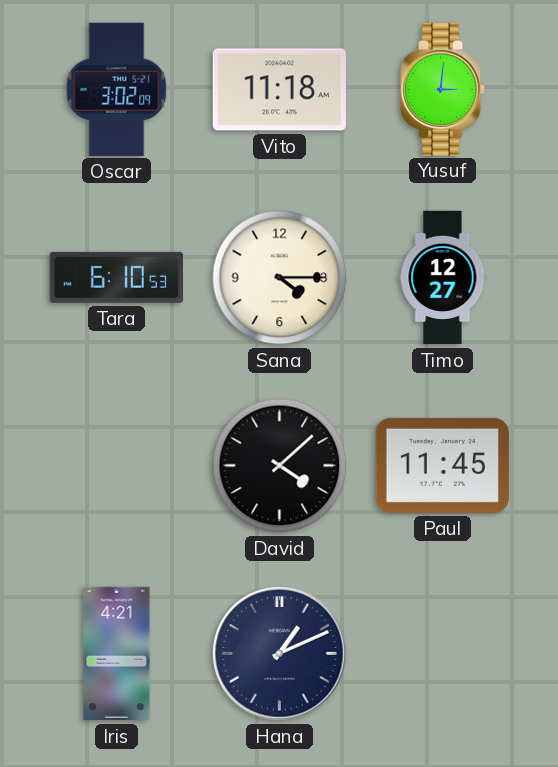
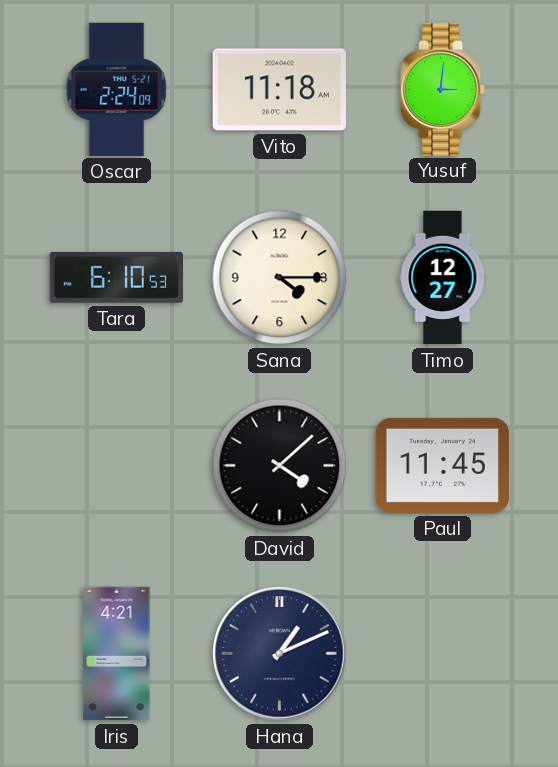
Oscar: 3:02 -> 2:24 (117, 89)
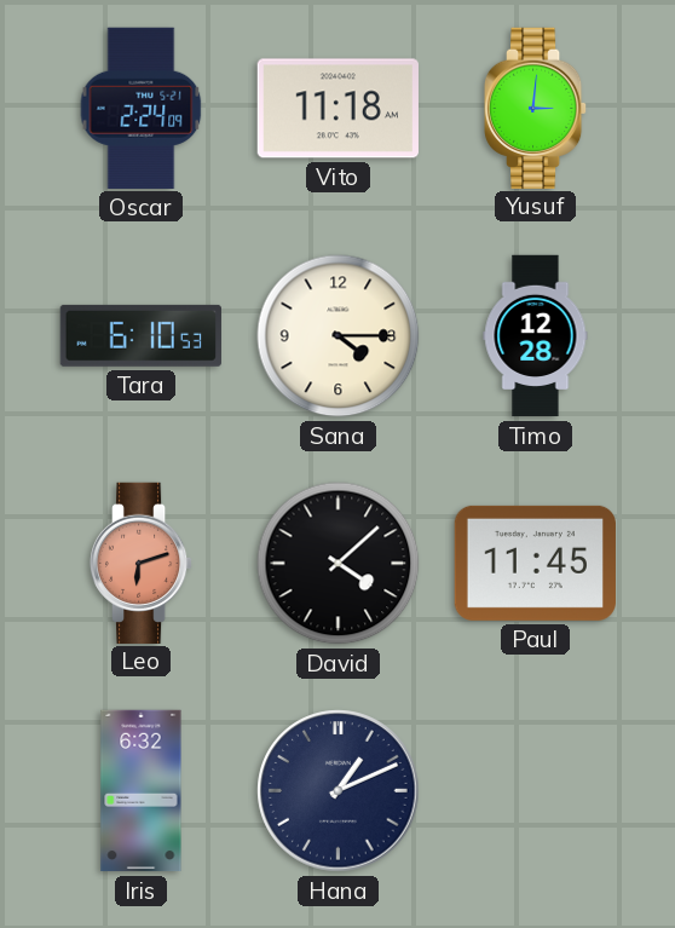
Timo: 12:27 -> 12:28 (536, 336)
Leo: none -> 6:12 (142, 563)
Iris: 4:21 -> 6:32 (142, 791)
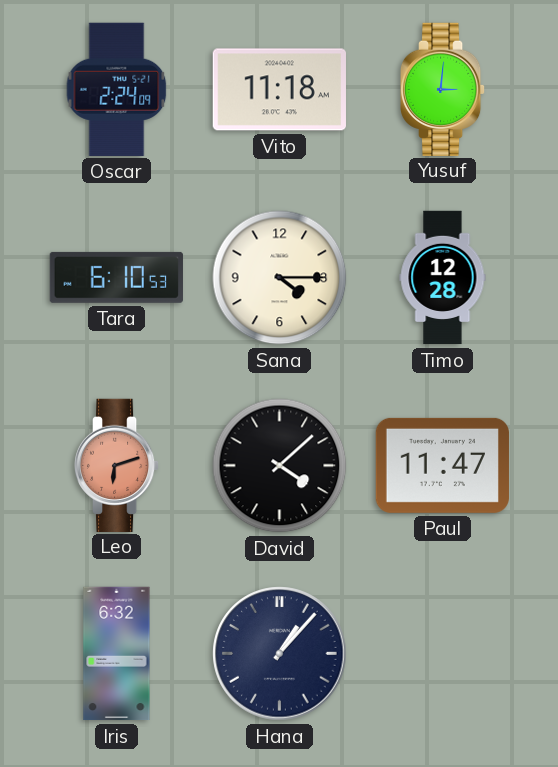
Paul: 11:45 -> 11:47 (442, 465)
Hana: 1:11 -> 1:07 (280, 654)
